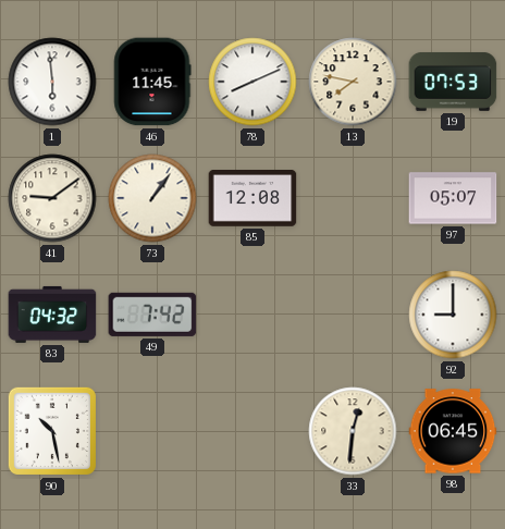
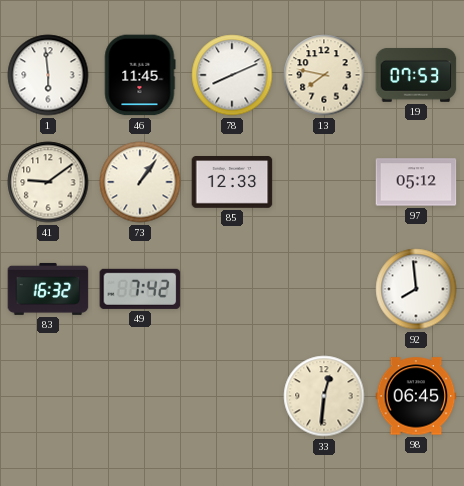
85: 12:08 -> 12:33 (232, 183)
97: 05:07 -> 05:12 (416, 182)
83: 04:32 -> 16:32 (48, 289)
92: 9:00 -> 7:59 (416, 289)
90: 10:28 -> none (52, 431)
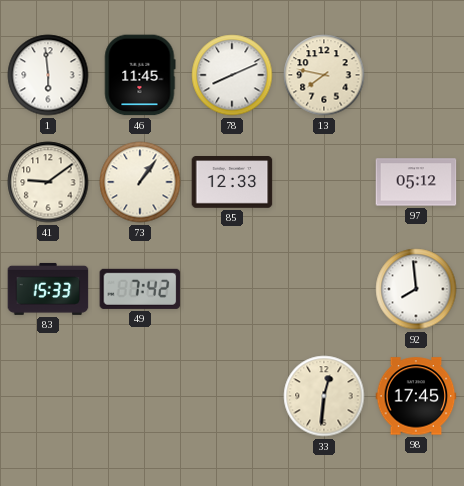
19: 07:53 -> none (416, 75)
83: 16:32 -> 15:33 (48, 289)
98: 06:45 -> 17:45 (416, 396)
